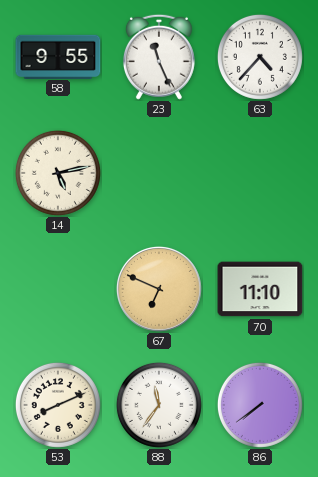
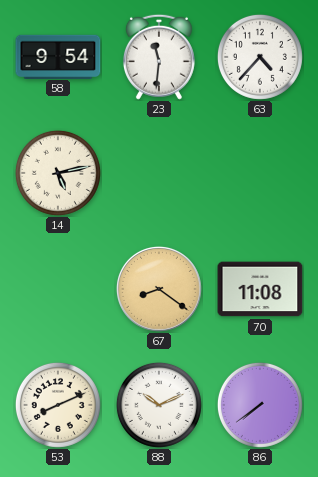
58: 9:55 -> 9:54 (58, 56)
23: 11:26 -> 11:31 (159, 57)
67: 6:49 -> 8:21 (159, 289)
70: 11:10 -> 11:08 (260, 289)
88: 11:36 -> 10:11 (159, 405)
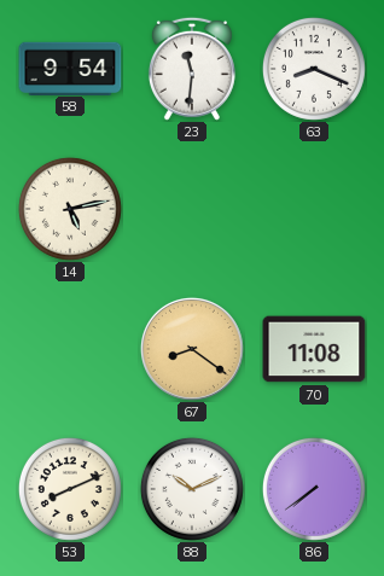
63: 4:37 -> 8:19 (314, 69)
